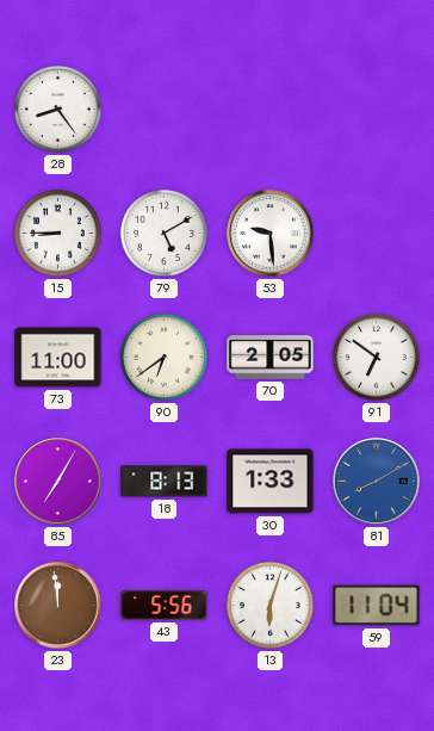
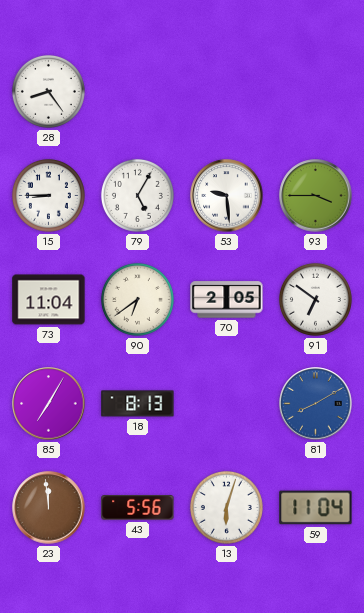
79: 5:10 -> 5:05 (137, 195)
93: none -> 3:45 (316, 196)
73: 11:00 -> 11:04 (49, 300)
30: 1:33 -> none (271, 482)
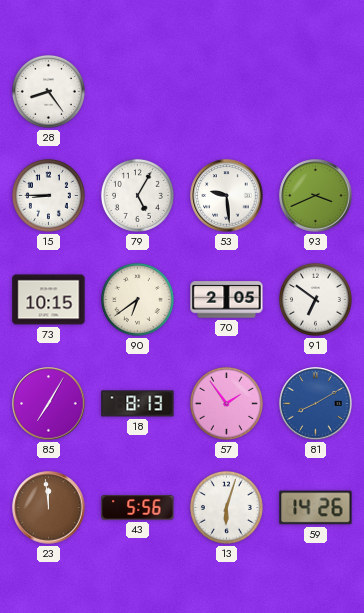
93: 3:45 -> 3:41 (316, 196)
73: 11:04 -> 10:15 (49, 300)
57: none -> 1:54 (226, 403)
59: 11:04 -> 14:26 (316, 508)
